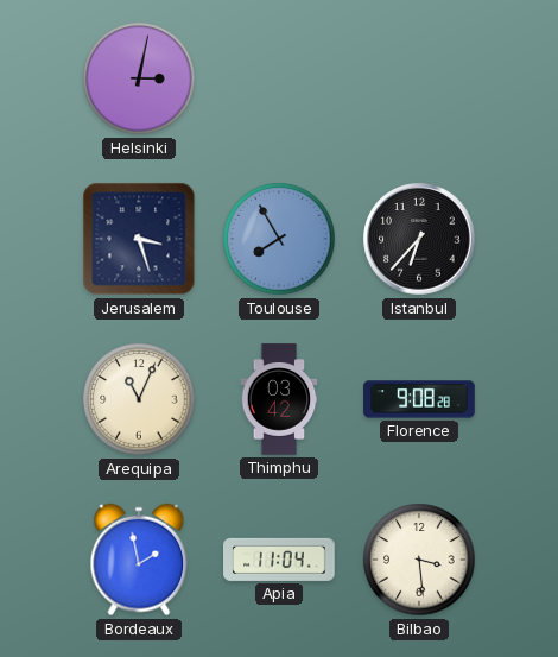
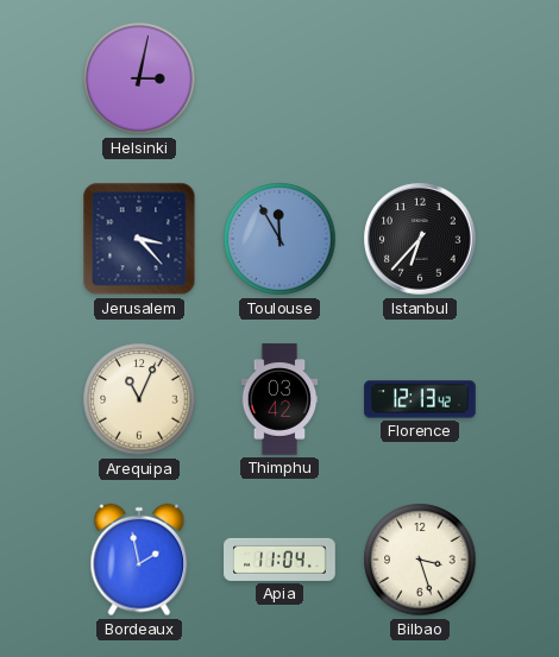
Jerusalem: 3:27 -> 3:23 (139, 239)
Toulouse: 7:55 -> 11:55 (279, 239)
Florence: 9:08 -> 12:13 (420, 399)
Bilbao: 3:29 -> 3:27 (420, 560)
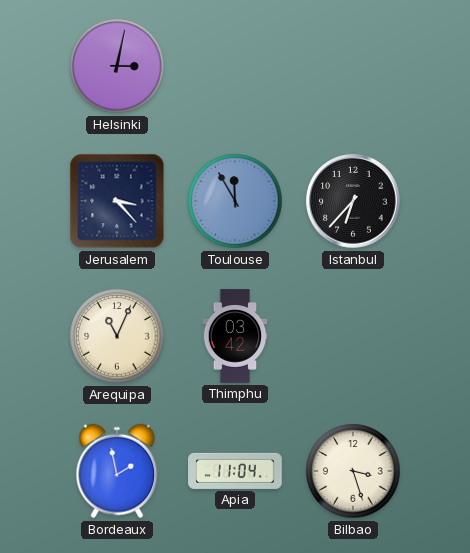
Florence: 12:13 -> none (420, 399)
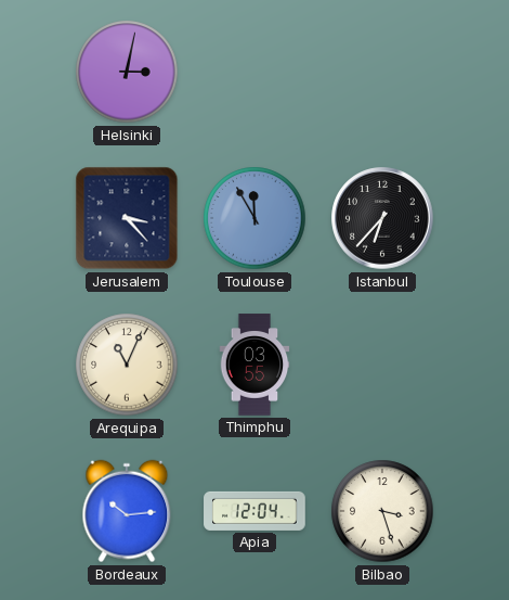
Thimphu: 03:42 -> 03:55 (255, 365)
Bordeaux: 1:58 -> 10:14 (127, 511)
Apia: 11:04 -> 12:04 (255, 511)
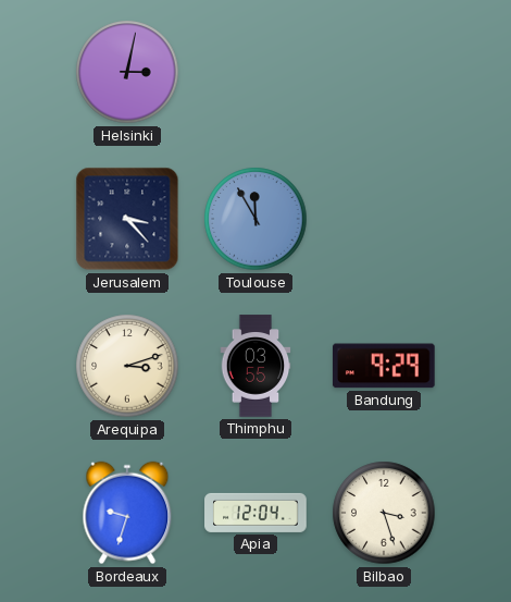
Istanbul: 6:37 -> none (382, 218)
Arequipa: 11:04 -> 3:12 (127, 366)
Bandung: none -> 9:29 (384, 366)
Bordeaux: 10:14 -> 9:33 (127, 513)
